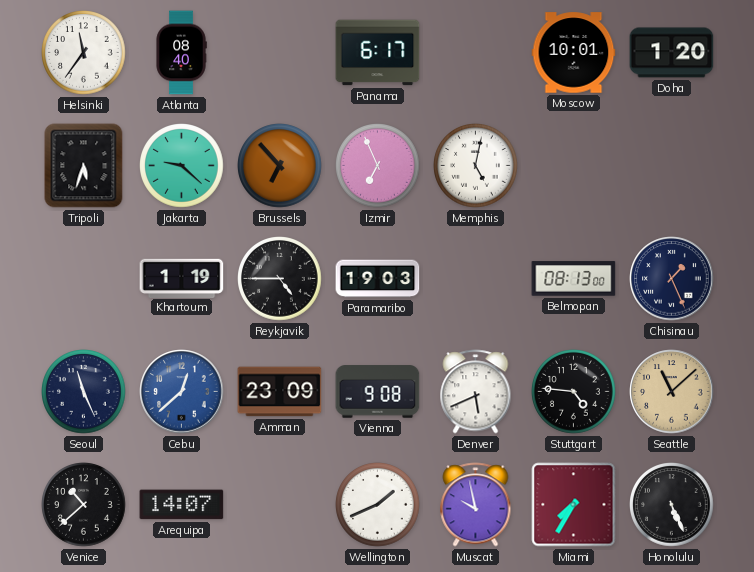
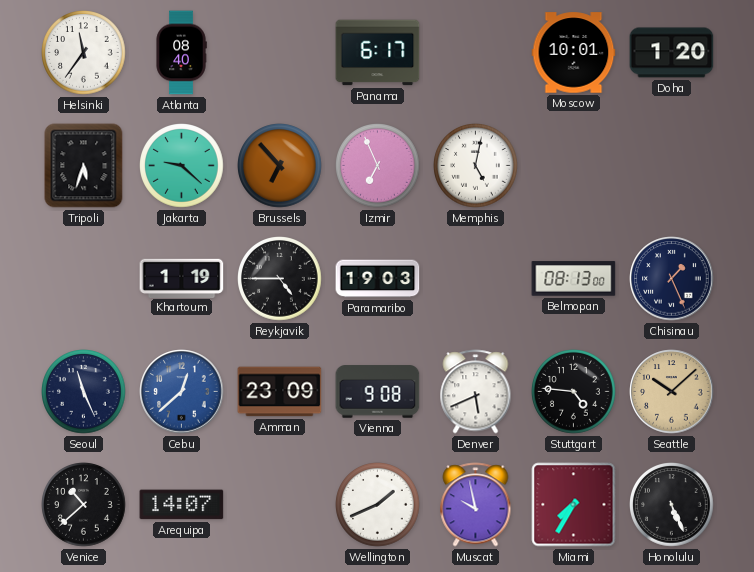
Seattle: 11:08 -> 10:08 (672, 392)
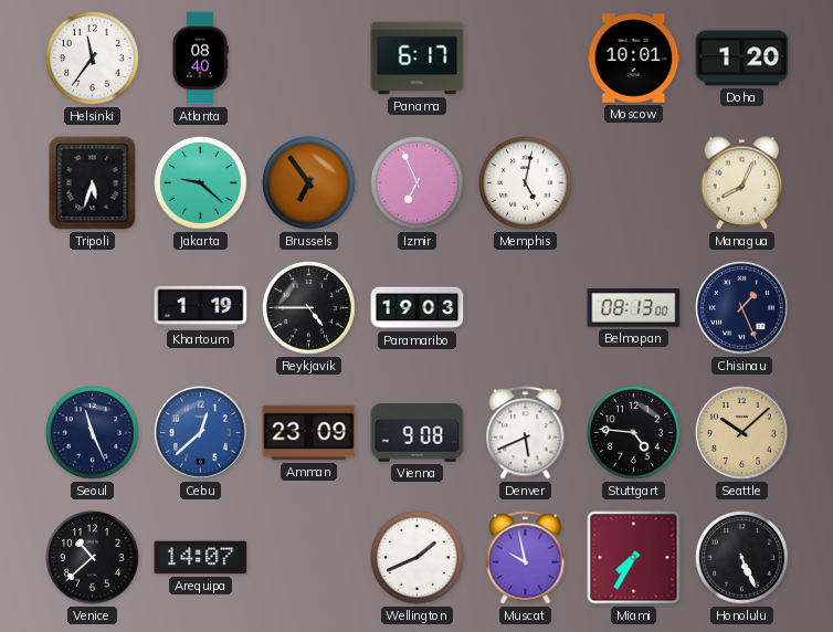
Brussels: 6:53 -> 6:54 (309, 183)
Managua: none -> 8:04 (742, 183)
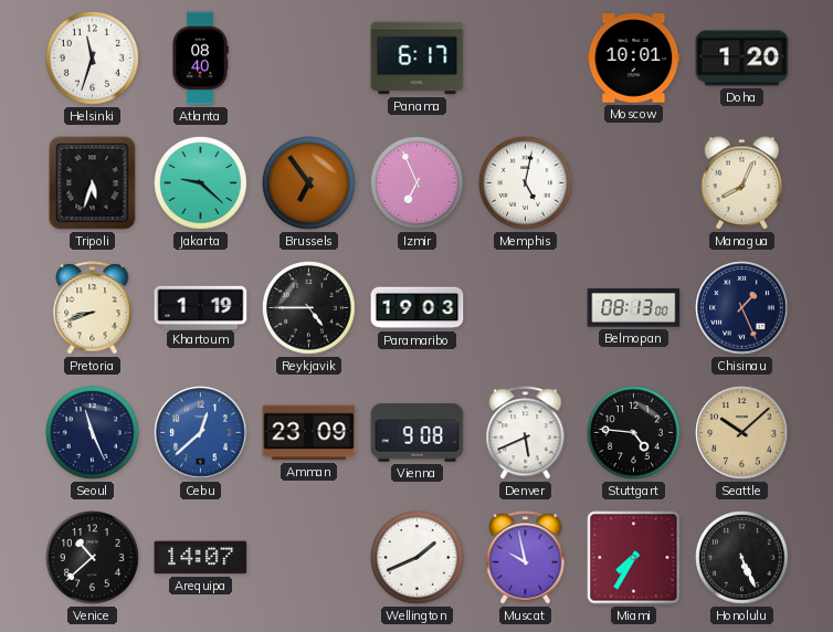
Helsinki: 11:36 -> 11:33 (93, 59)
Pretoria: none -> 8:42 (93, 308)
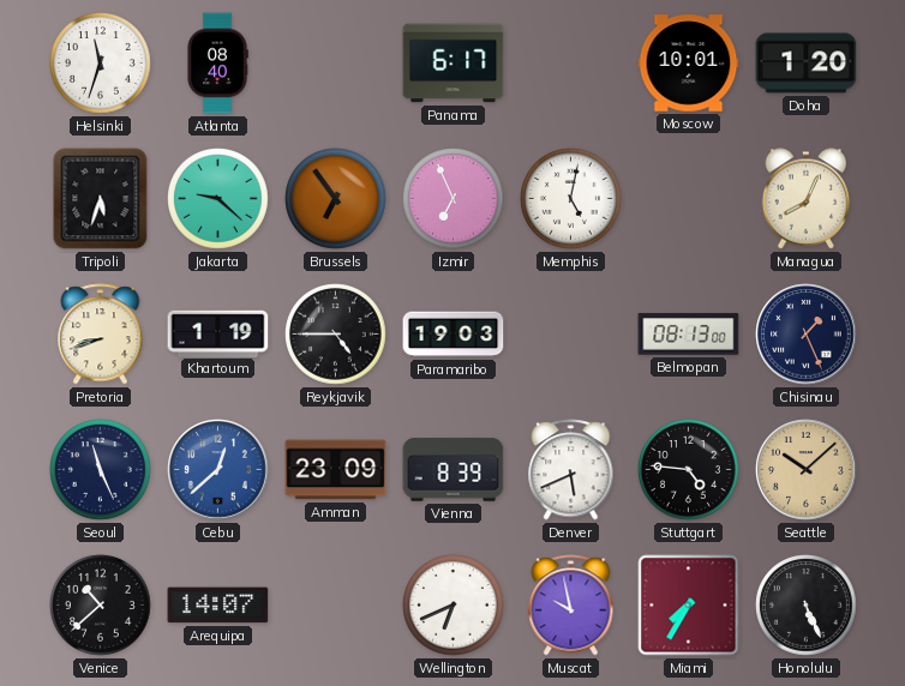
Vienna: 9:08 -> 8:39 (454, 470)
Wellington: 1:41 -> 6:41 (454, 606)
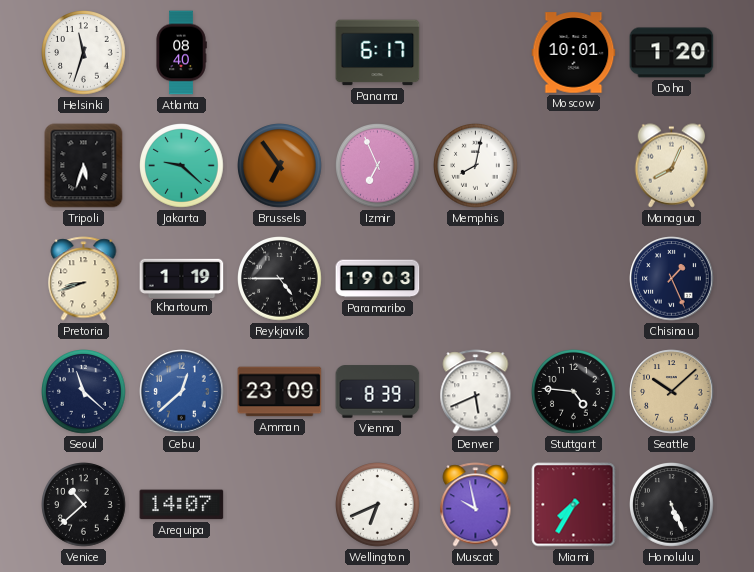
Memphis: 5:02 -> 8:02 (476, 166)
Belmopan: 08:13 -> none (689, 335)
Seoul: 11:26 -> 11:22 (84, 392)
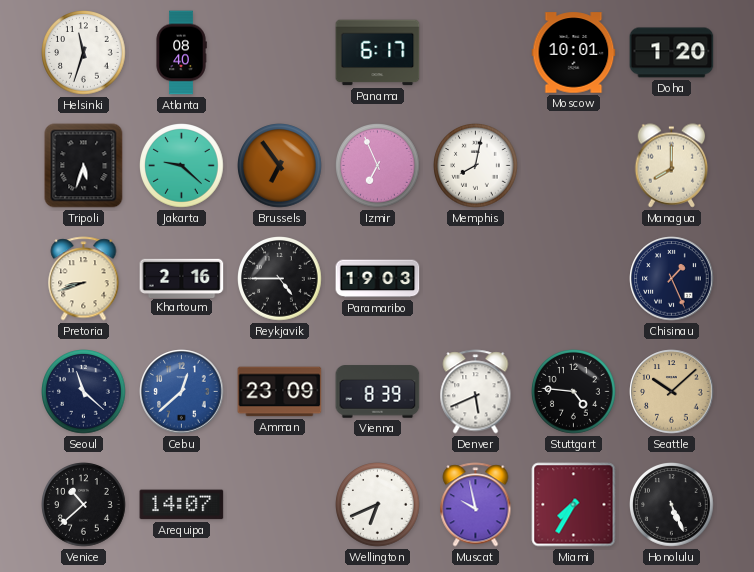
Managua: 8:04 -> 8:00 (672, 166)
Khartoum: 1:19 -> 2:16 (182, 278)
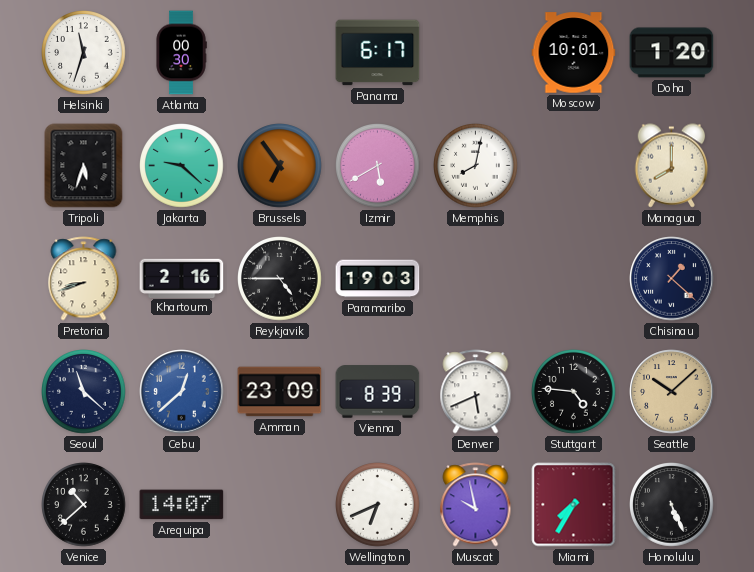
Atlanta: 08:40 -> 00:30 (181, 53)
Izmir: 6:56 -> 5:40 (378, 166)
Chisinau: 1:26 -> 1:22 (672, 279)
